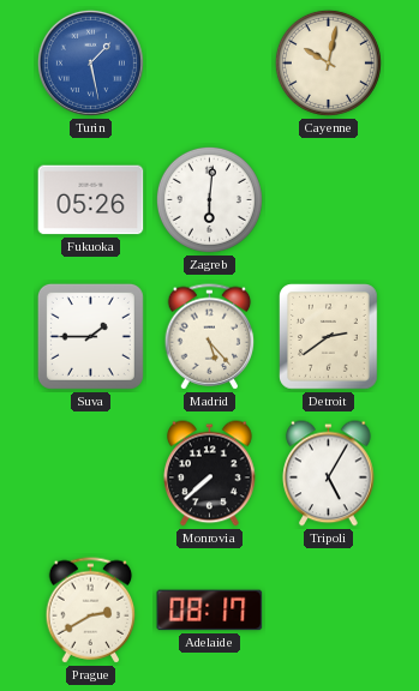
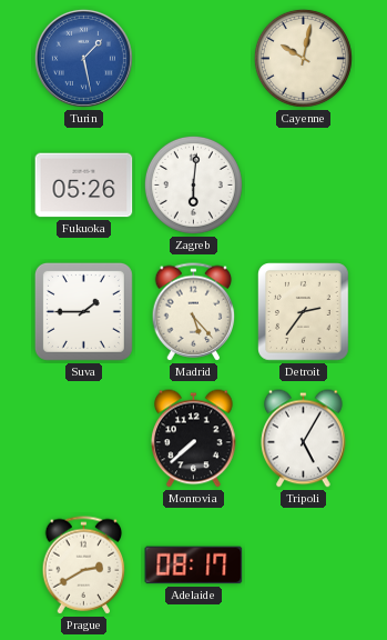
Detroit: 2:39 -> 2:36 (304, 312)
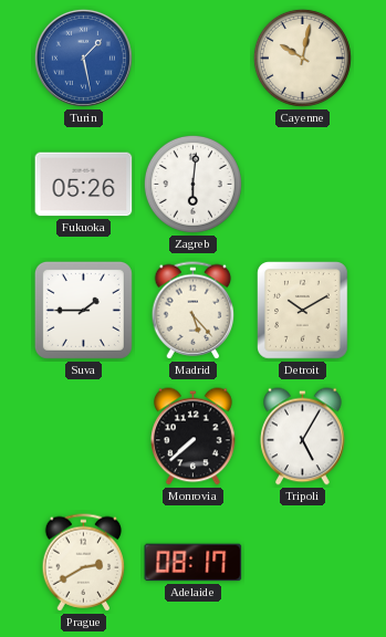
Detroit: 2:36 -> 10:10 (303, 311)
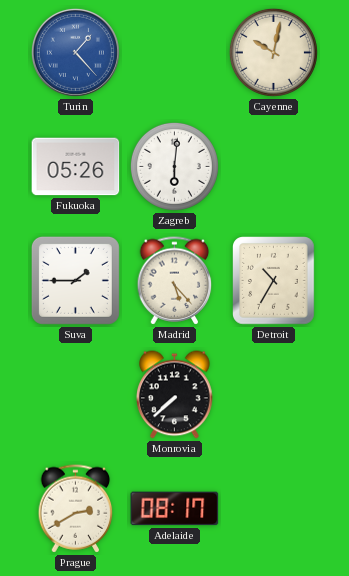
Turin: 1:28 -> 1:23 (75, 52)
Detroit: 10:10 -> 10:35 (274, 281)
Tripoli: 5:05 -> none (303, 437)
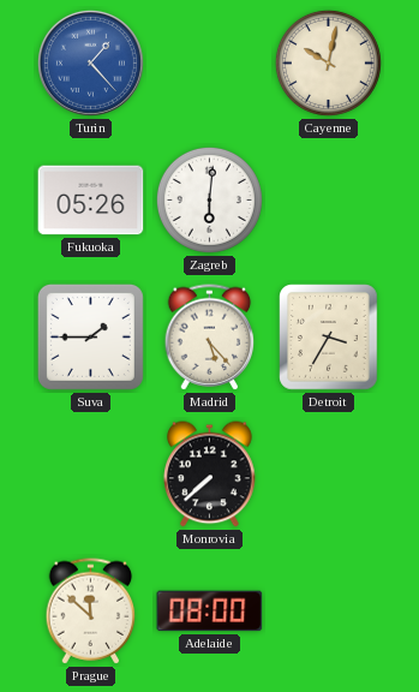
Detroit: 10:35 -> 3:35 (329, 338)
Prague: 2:40 -> 11:52 (91, 612)
Adelaide: 08:17 -> 08:00 (210, 612)
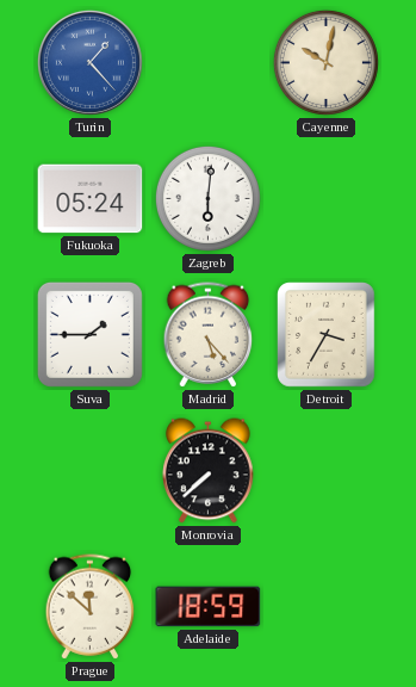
Fukuoka: 05:26 -> 05:24 (91, 199)
Adelaide: 08:00 -> 18:59 (209, 607)
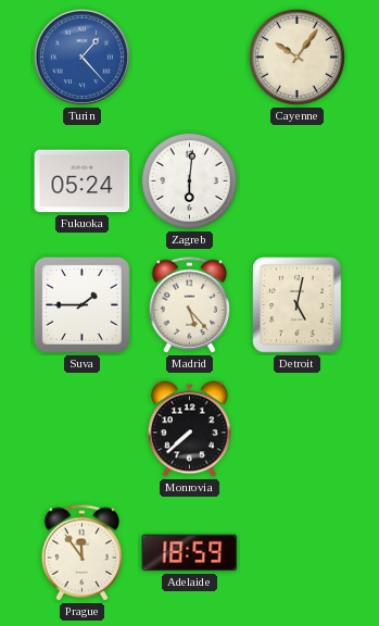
Cayenne: 10:02 -> 10:06 (296, 57)
Detroit: 3:35 -> 5:02 (298, 305)
Prague: 11:52 -> 11:54 (83, 553)
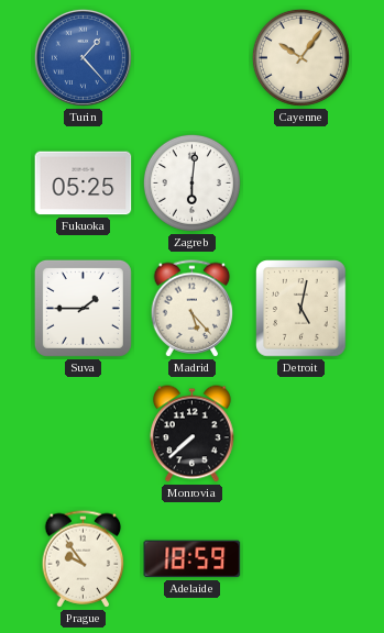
Fukuoka: 05:24 -> 05:25 (84, 184)
Prague: 11:54 -> 9:54 (84, 559)
